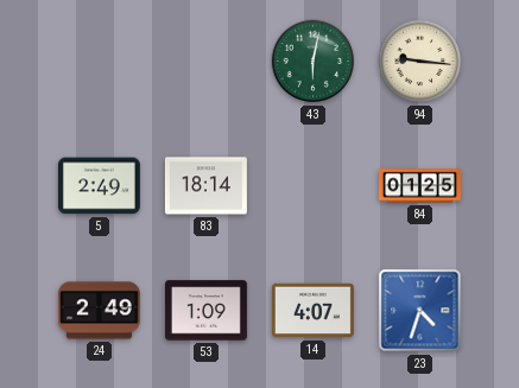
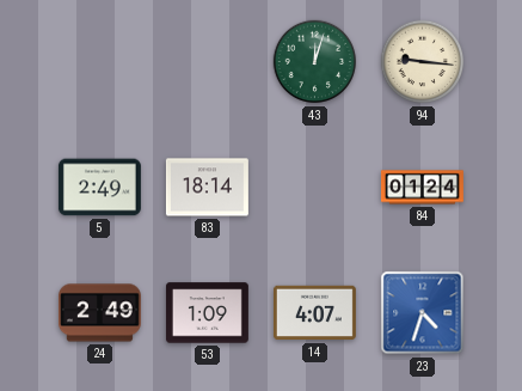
43: 6:02 -> 12:03 (315, 62)
84: 01:25 -> 01:24 (422, 188)
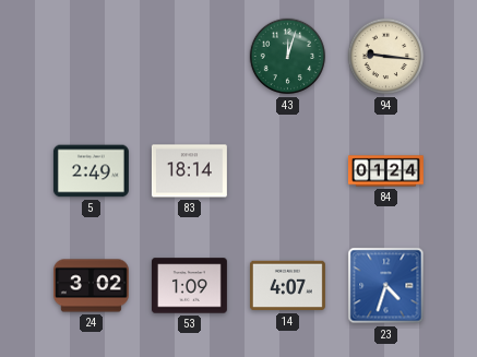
24: 2:49 -> 3:02 (91, 286)
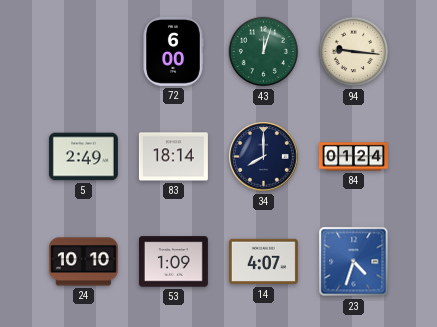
72: none -> 6:00 (173, 51)
34: none -> 8:00 (264, 157)
24: 3:02 -> 10:10 (83, 262)
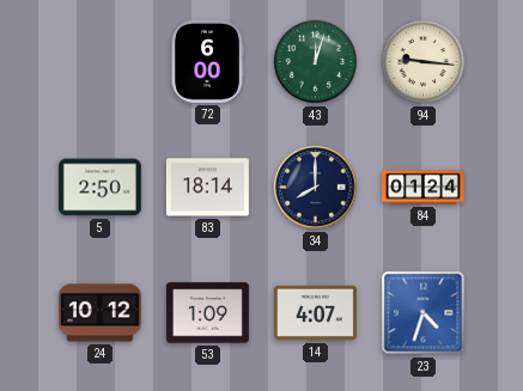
5: 2:49 -> 2:50 (99, 188)
24: 10:10 -> 10:12 (99, 313)
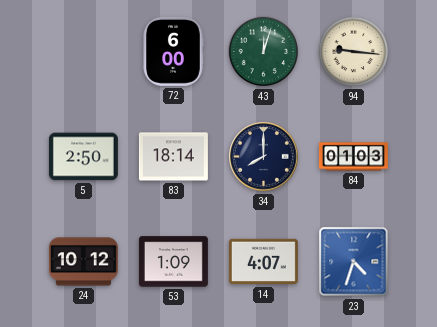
84: 01:24 -> 01:03 (353, 157)
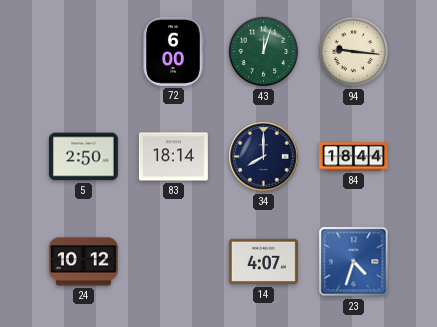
84: 01:03 -> 18:44 (353, 157)
53: 1:09 -> none (173, 262)
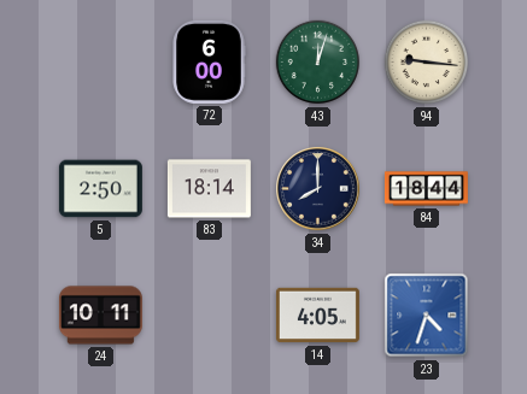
24: 10:12 -> 10:11 (100, 316)
14: 4:07 -> 4:05 (317, 316)
